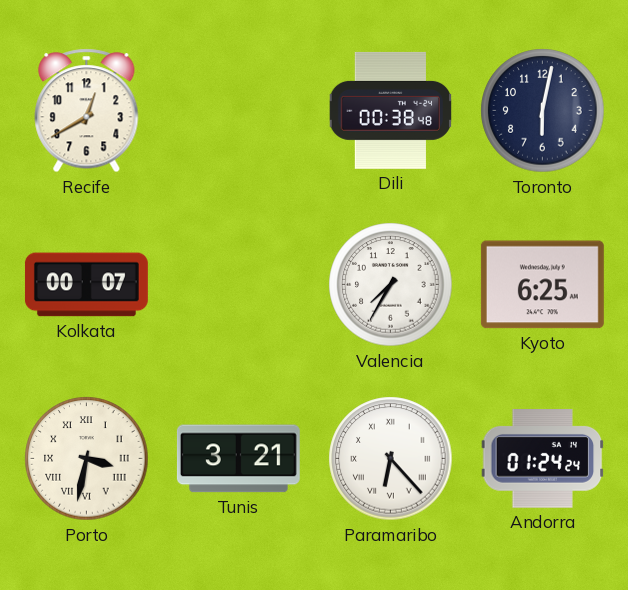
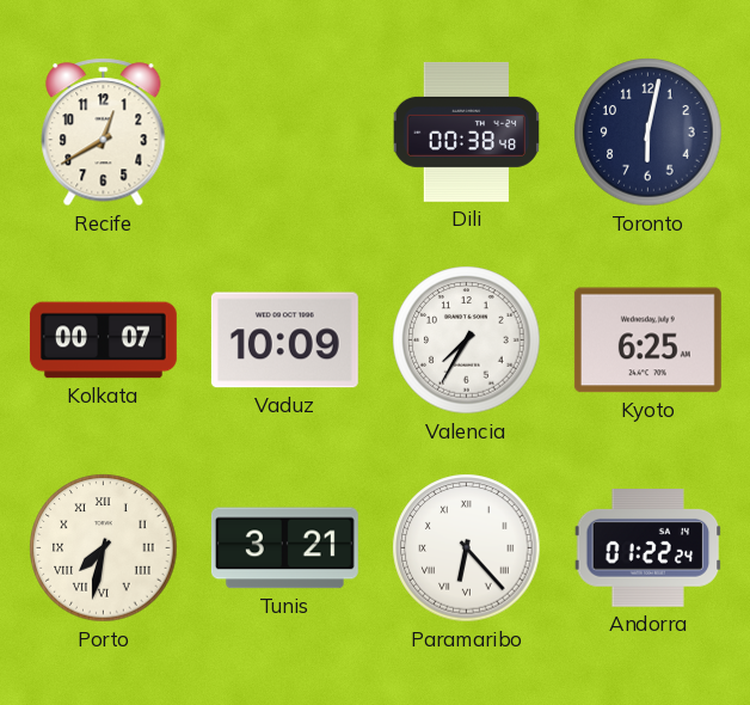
Vaduz: none -> 10:09 (284, 341)
Porto: 3:32 -> 7:32 (104, 548)
Andorra: 01:24 -> 01:22 (648, 548)
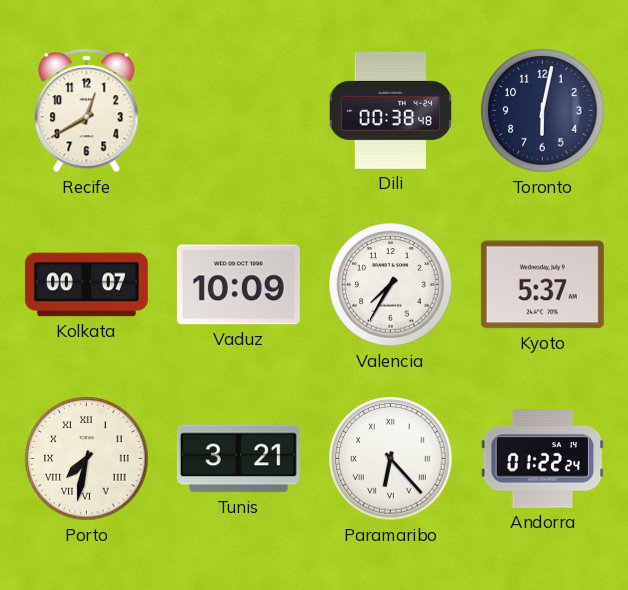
Kyoto: 6:25 -> 5:37 (542, 285)
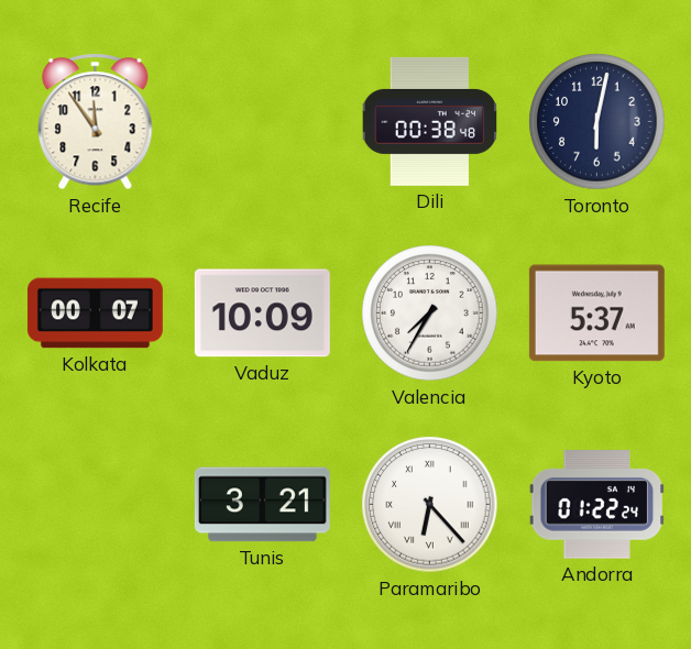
Recife: 12:40 -> 11:54 (96, 122)
Porto: 7:32 -> none (87, 459)
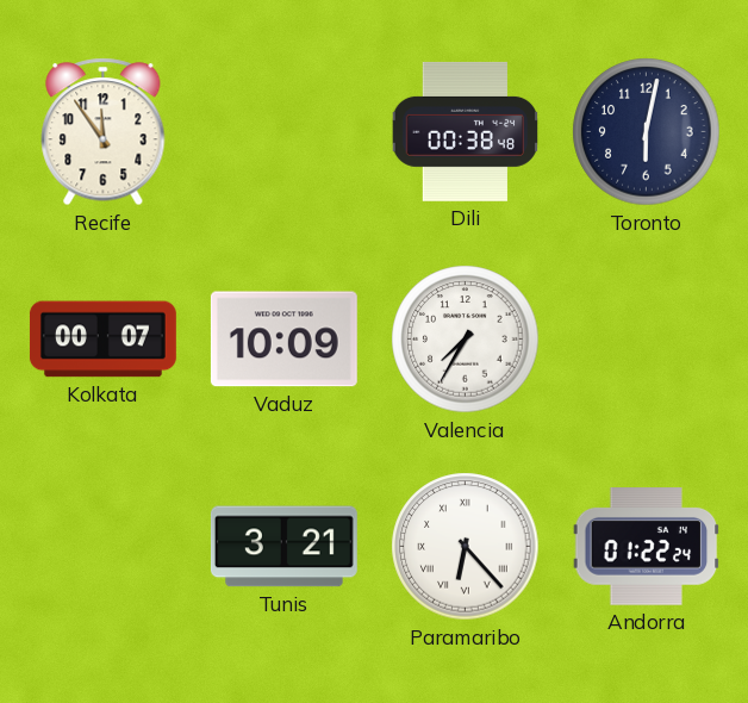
Kyoto: 5:37 -> none (596, 313)
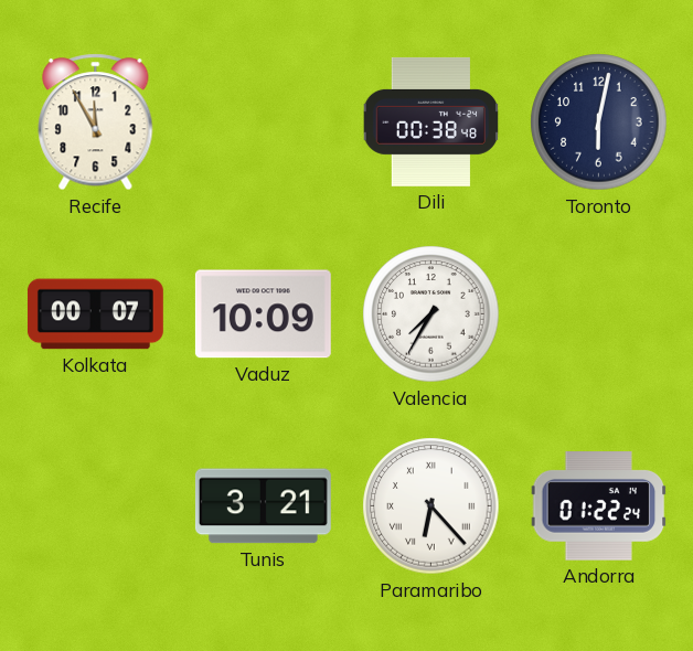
Recife: 11:54 -> 11:55 (96, 122)
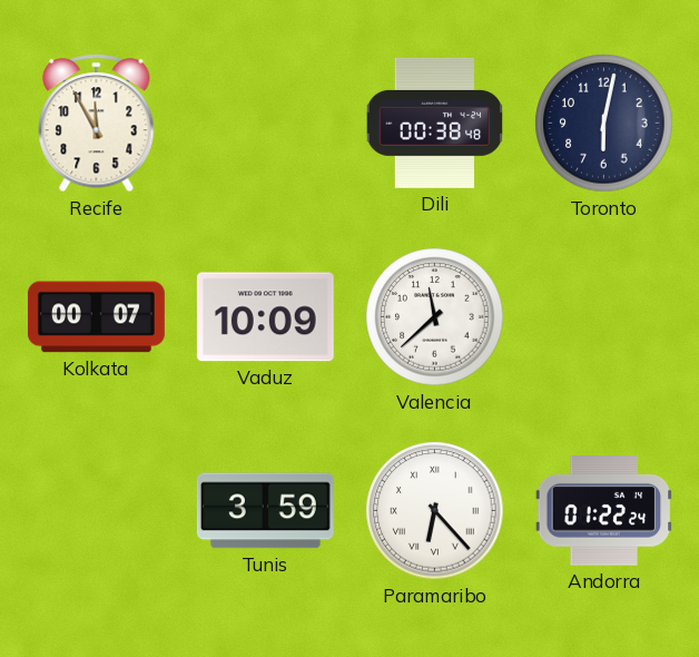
Valencia: 7:35 -> 11:38 (435, 317)
Tunis: 3:21 -> 3:59 (265, 511)
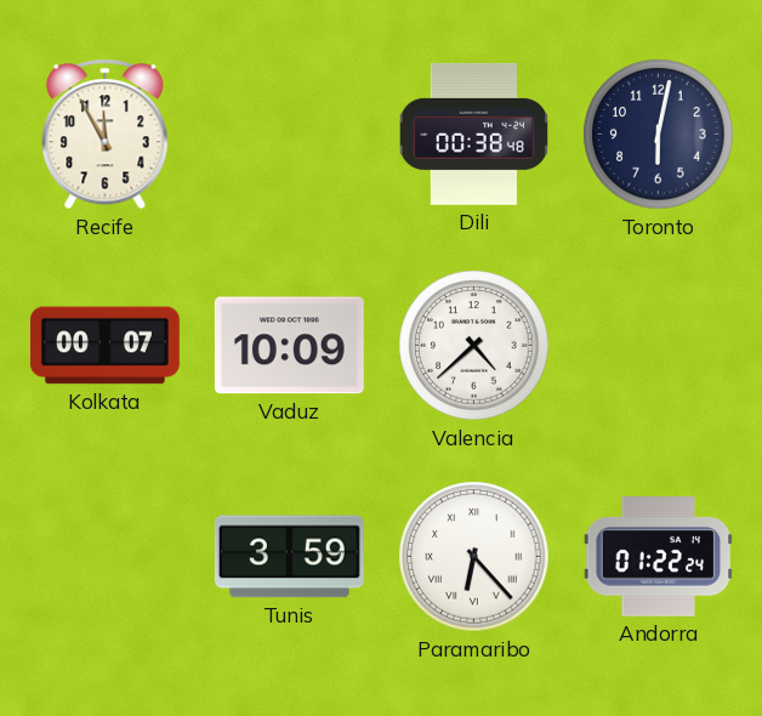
Valencia: 11:38 -> 4:38 (474, 346)
